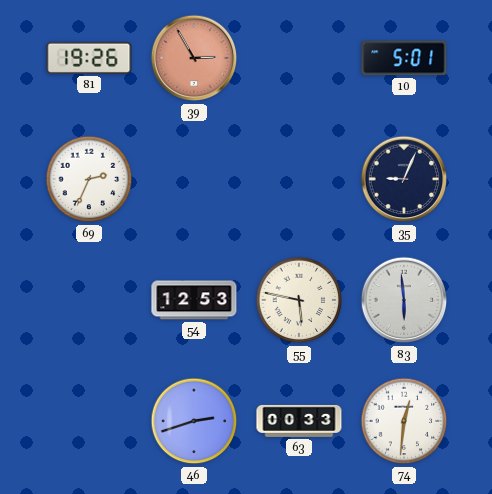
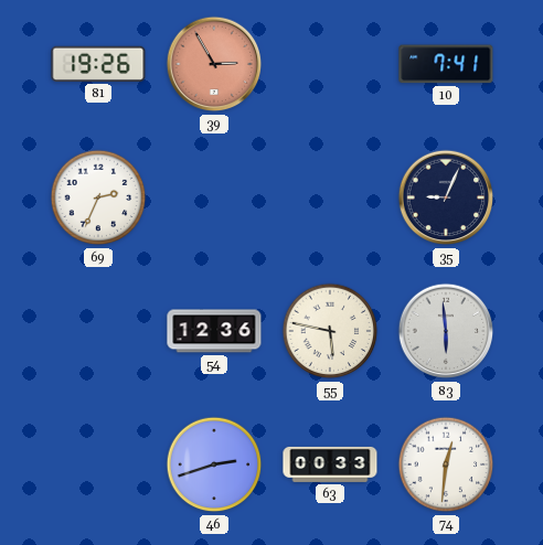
10: 5:01 -> 7:41 (446, 64)
54: 12:53 -> 12:36 (214, 331)
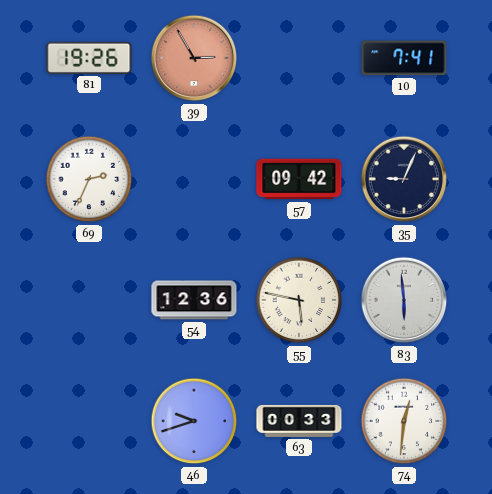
57: none -> 09:42 (299, 179)
46: 2:42 -> 9:42 (194, 421)
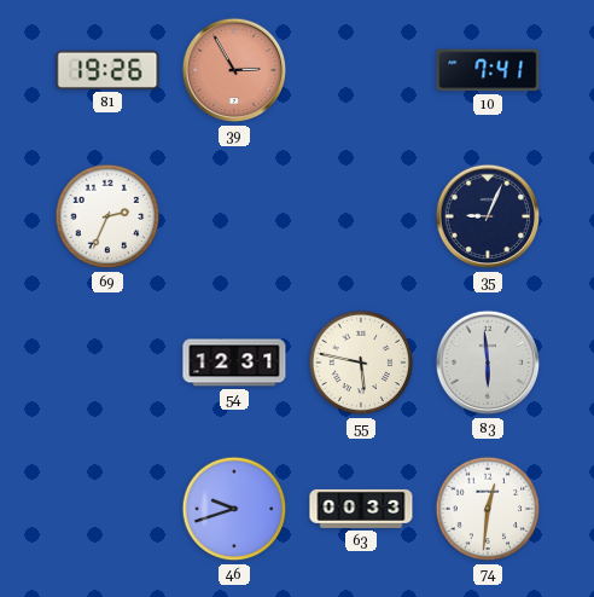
57: 09:42 -> none (299, 179)
54: 12:36 -> 12:31 (234, 363)
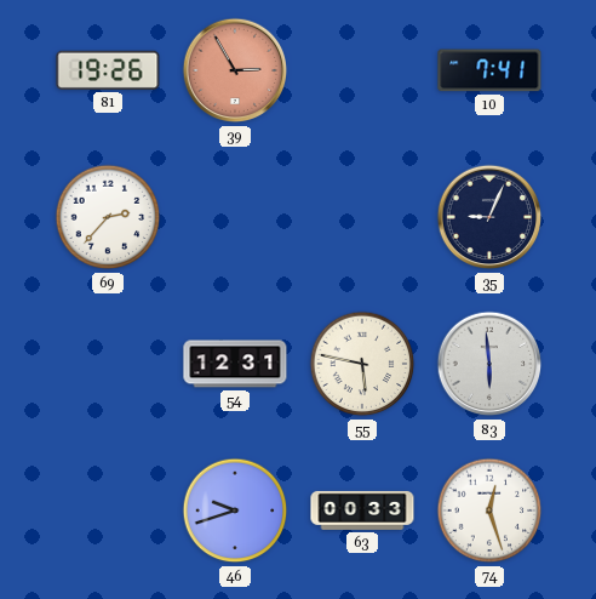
69: 2:34 -> 2:37 (108, 217)
74: 12:31 -> 12:27 (489, 510)
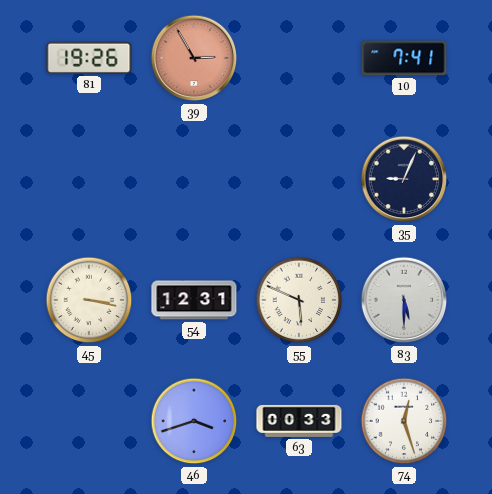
69: 2:37 -> none (108, 217)
45: none -> 3:17 (89, 300)
55: 5:47 -> 5:49 (299, 300)
83: 5:59 -> 5:30 (404, 300)
46: 9:42 -> 3:42 (194, 421)
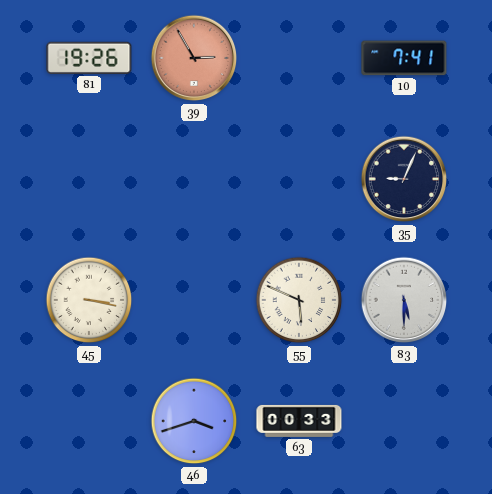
54: 12:31 -> none (194, 300)
74: 12:27 -> none (404, 421)
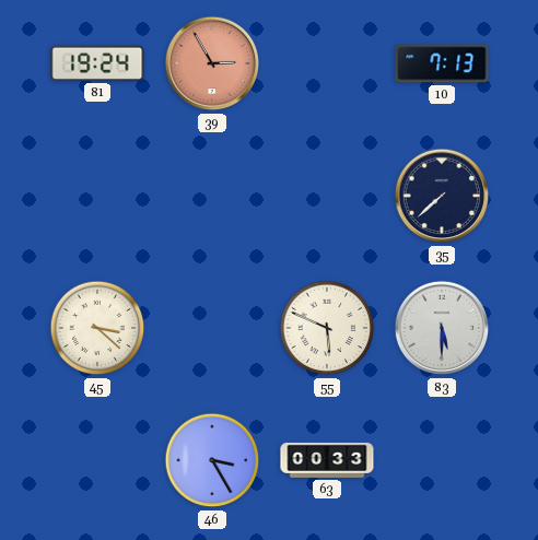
81: 19:26 -> 19:24 (97, 63)
10: 7:41 -> 7:13 (442, 63)
35: 9:04 -> 7:38 (442, 196)
45: 3:17 -> 3:22 (97, 328)
46: 3:42 -> 3:25 (212, 460)
